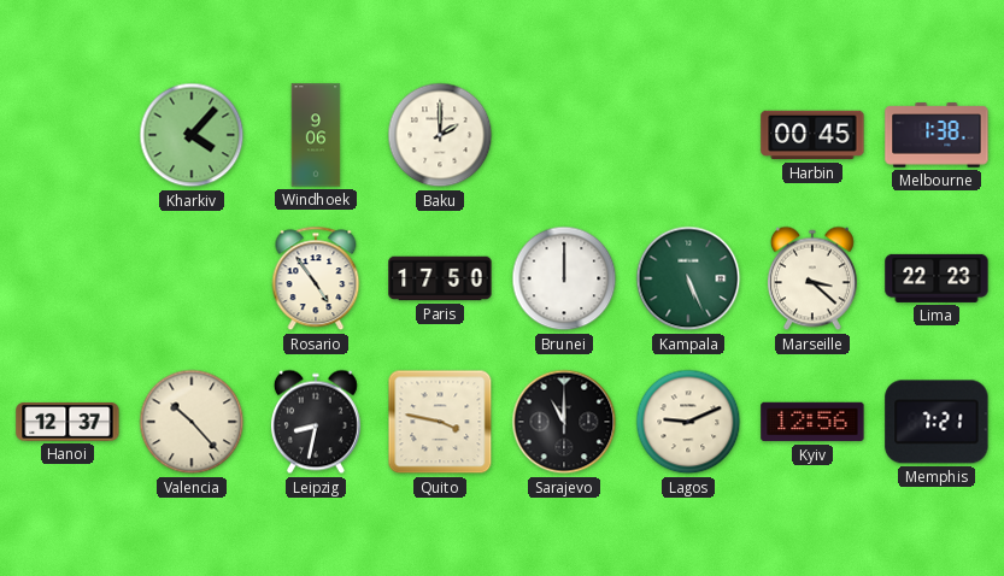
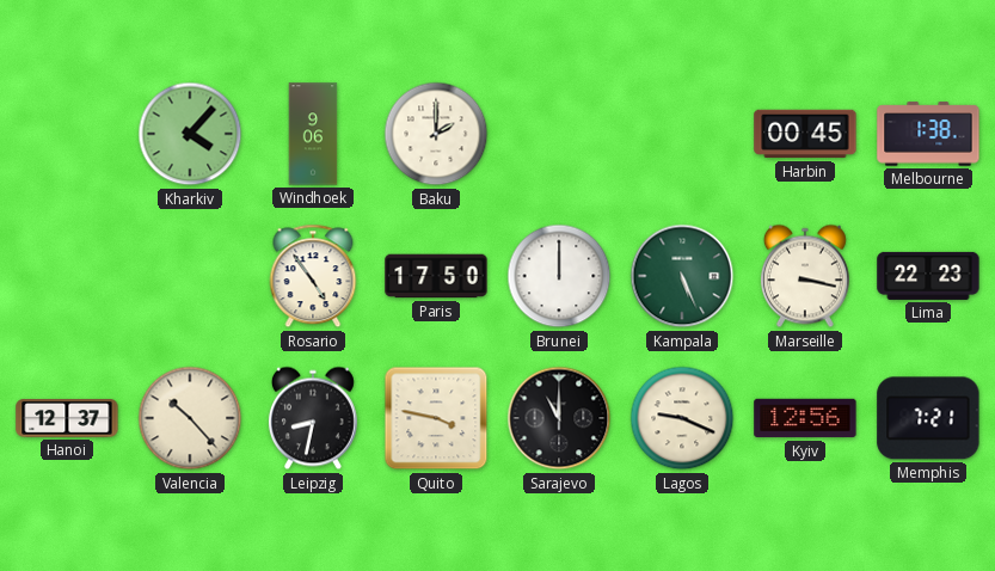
Marseille: 3:22 -> 3:17 (805, 276)
Lagos: 9:11 -> 9:19 (682, 418)
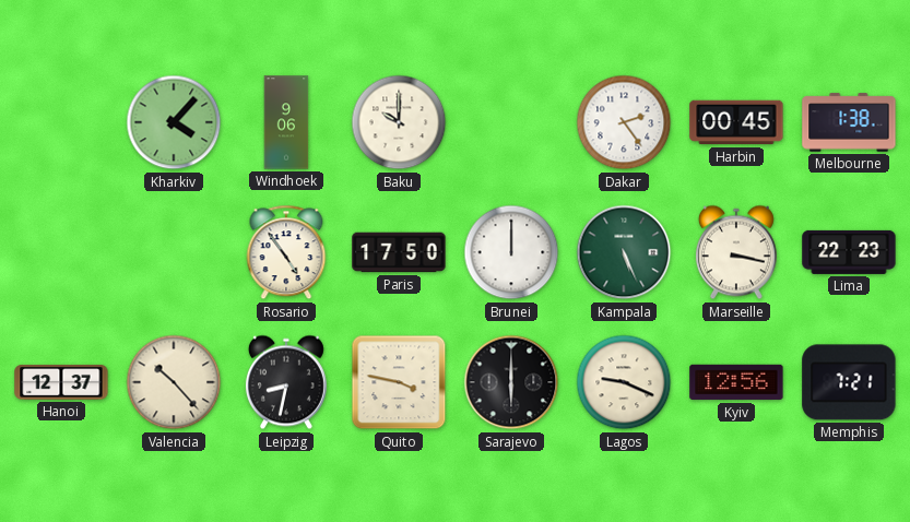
Baku: 2:00 -> 10:00 (399, 122)
Dakar: none -> 2:24 (624, 122)
Sarajevo: 11:00 -> 6:00 (511, 382)
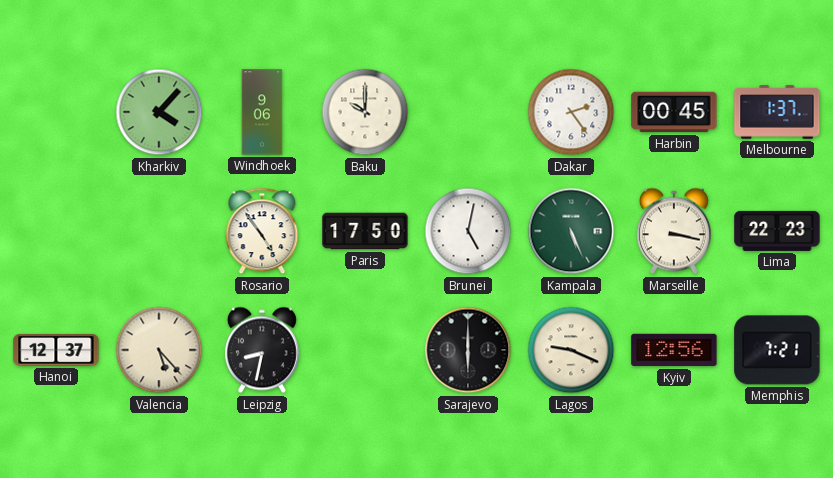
Melbourne: 1:38 -> 1:37 (777, 112)
Brunei: 12:00 -> 5:02 (468, 231)
Valencia: 10:23 -> 5:23 (159, 350)
Quito: 3:47 -> none (399, 382)
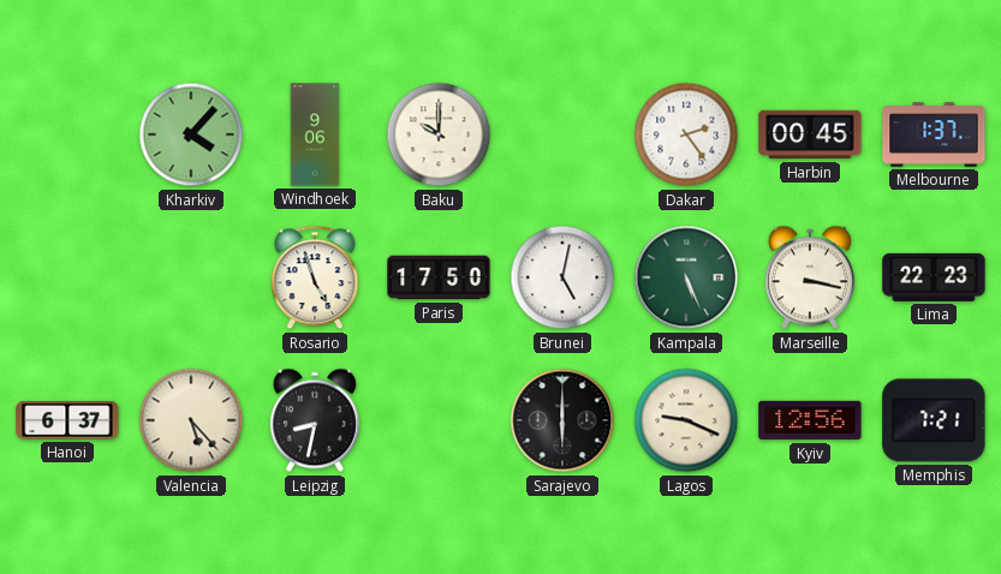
Rosario: 4:54 -> 4:57 (315, 277)
Hanoi: 12:37 -> 6:37 (67, 420)
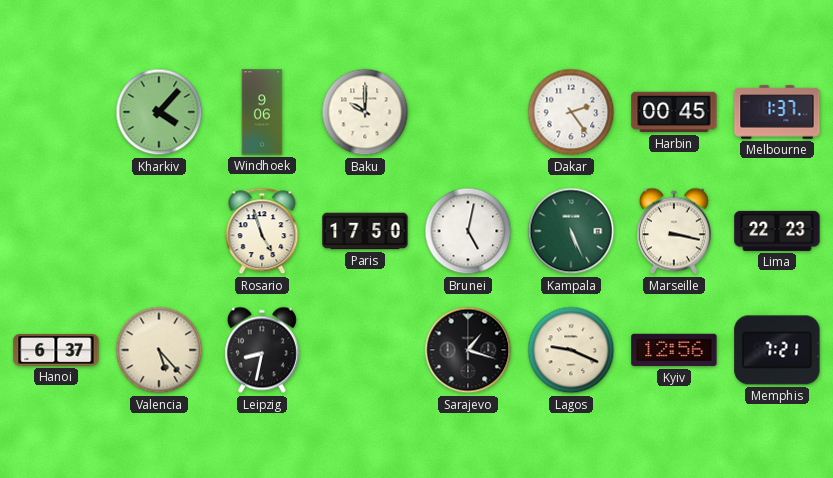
Sarajevo: 6:00 -> 1:18 (468, 350)
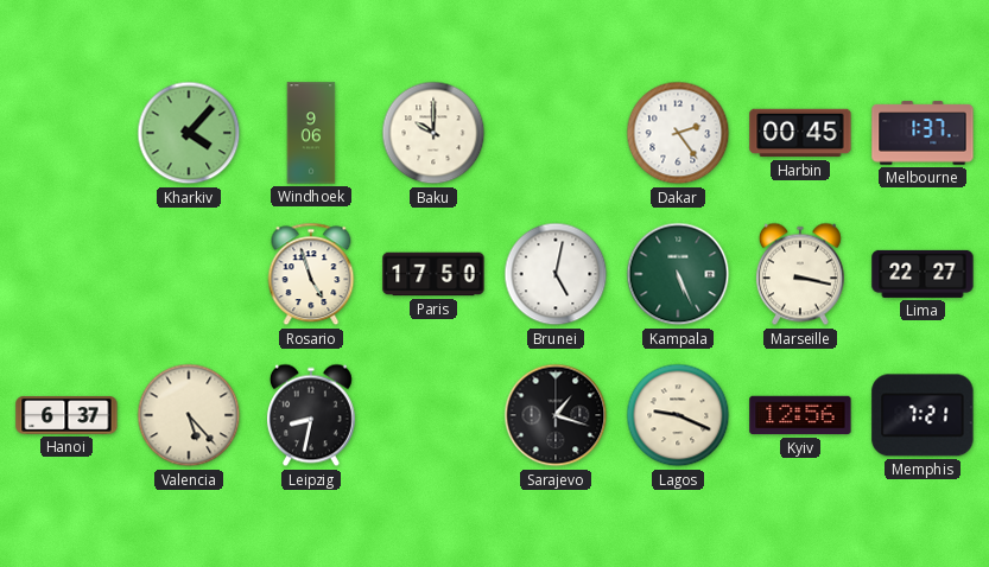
Lima: 22:23 -> 22:27 (923, 274)
